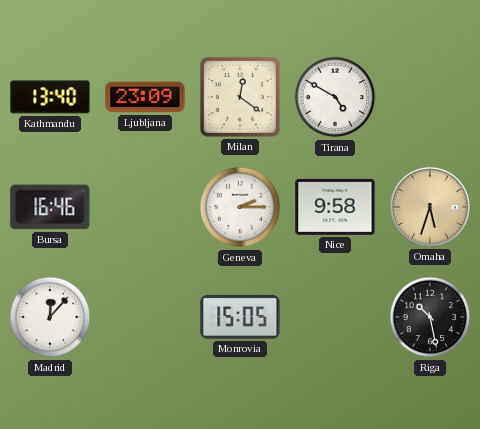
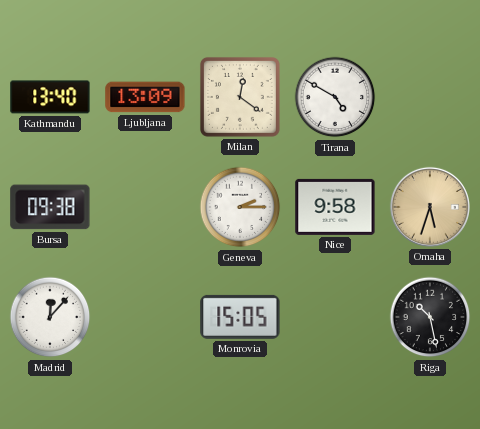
Ljubljana: 23:09 -> 13:09 (145, 97)
Bursa: 16:46 -> 09:38 (50, 207)
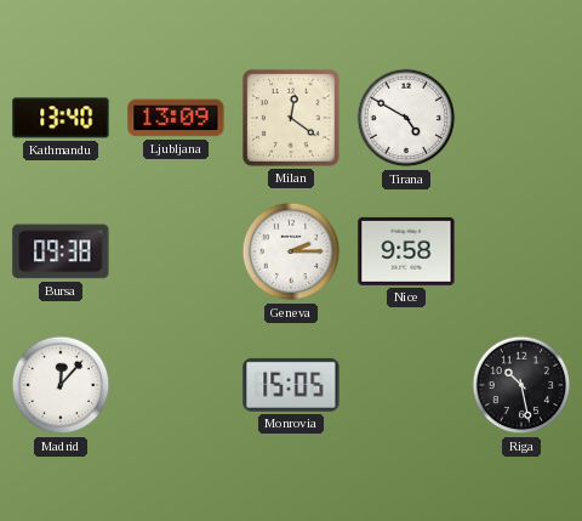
Omaha: 5:33 -> none (430, 207)
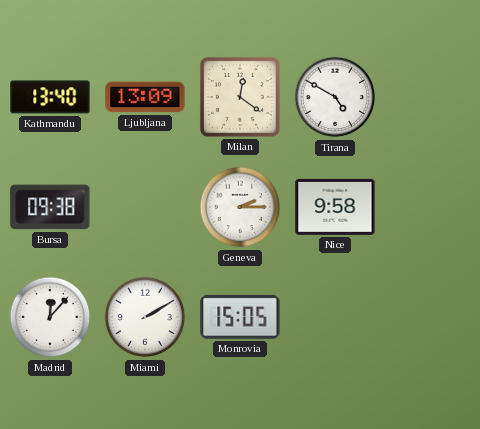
Miami: none -> 2:10 (145, 317)
Riga: 10:28 -> none (521, 385)
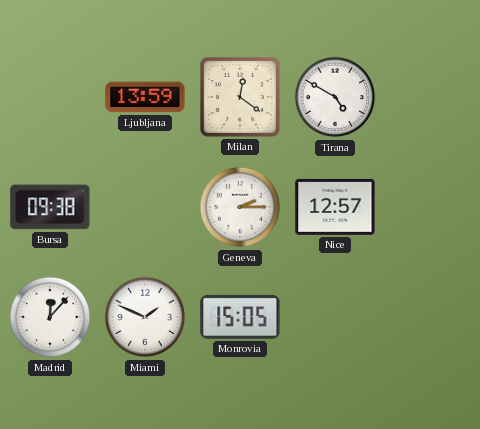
Kathmandu: 13:40 -> none (50, 97)
Ljubljana: 13:09 -> 13:59 (145, 97)
Nice: 9:58 -> 12:57 (335, 207)
Miami: 2:10 -> 1:49 (145, 317)
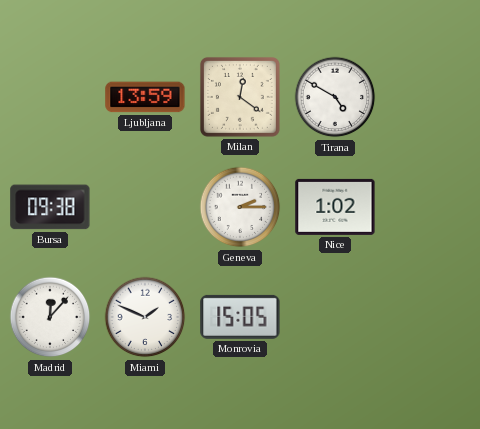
Nice: 12:57 -> 1:02 (335, 207)
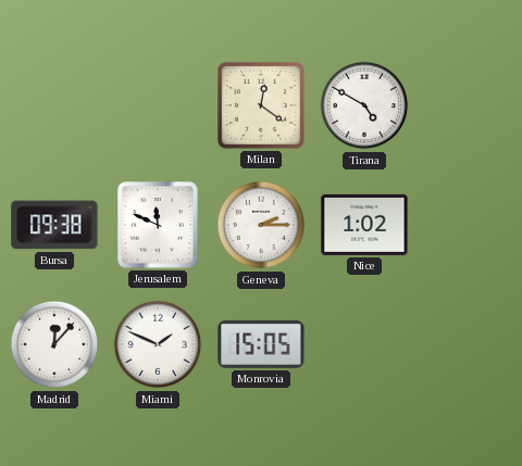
Ljubljana: 13:59 -> none (145, 97)
Jerusalem: none -> 11:49 (158, 225)
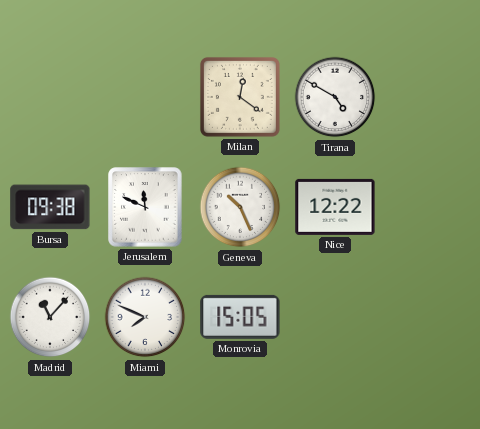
Geneva: 2:15 -> 10:26 (240, 207)
Nice: 1:02 -> 12:22 (335, 207)
Madrid: 12:07 -> 11:07 (50, 317)
Miami: 1:49 -> 7:49 (145, 317)
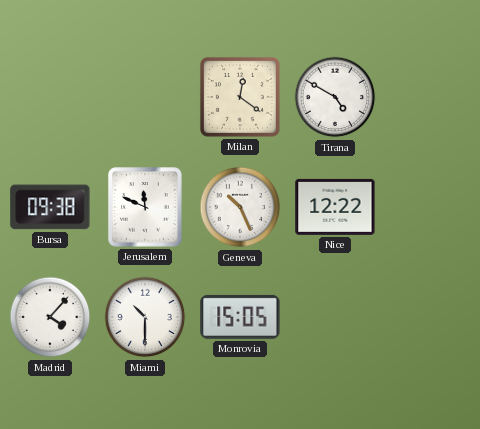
Madrid: 11:07 -> 4:07 (50, 317)
Miami: 7:49 -> 10:30 (145, 317)
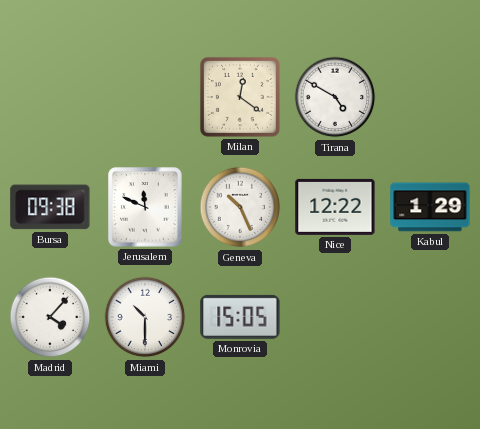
Kabul: none -> 1:29 (430, 207)
